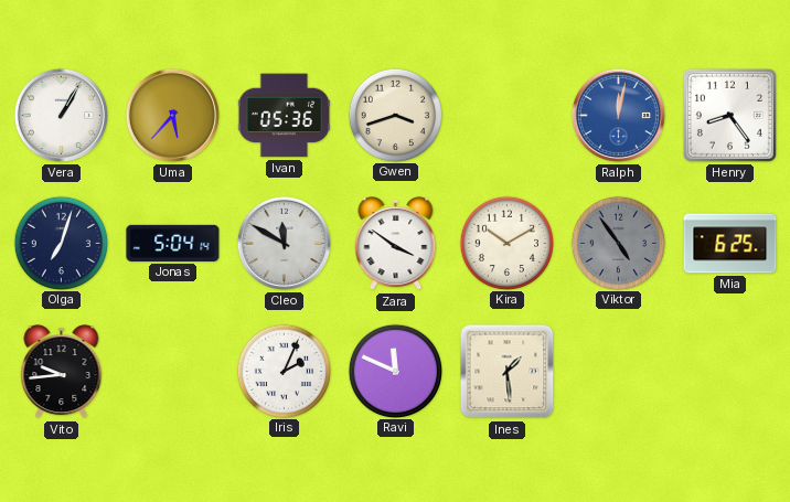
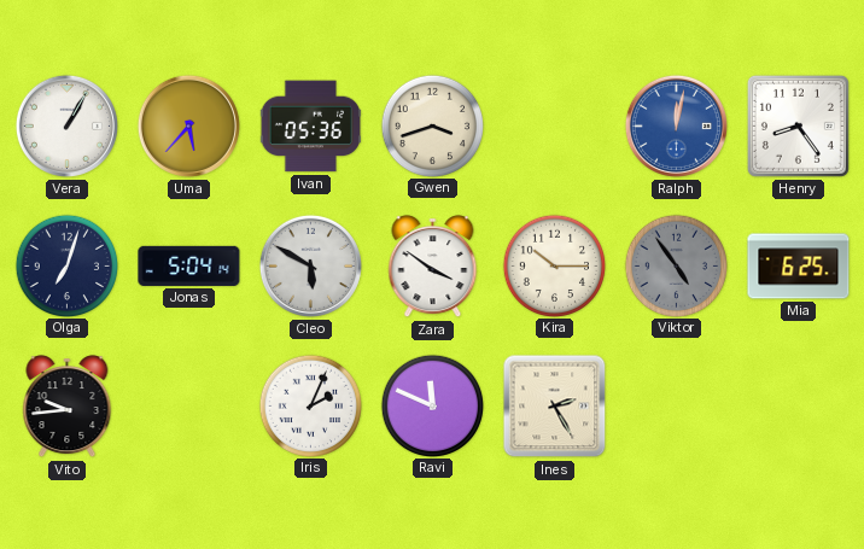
Cleo: 11:50 -> 5:50 (310, 265)
Kira: 10:10 -> 10:15 (554, 265)
Ines: 1:29 -> 2:25 (555, 407)
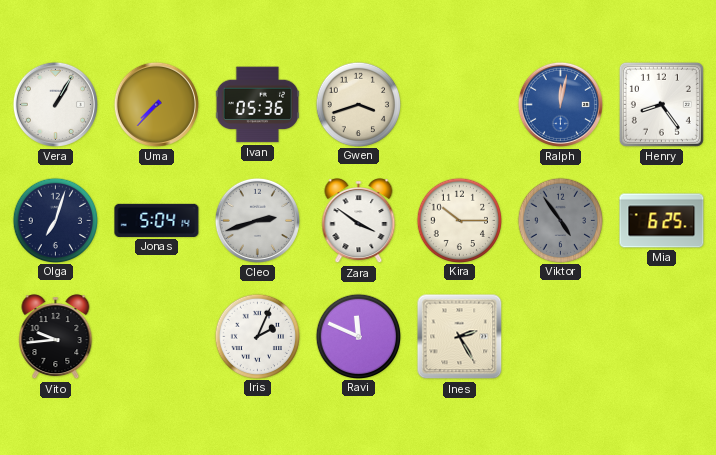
Uma: 5:37 -> 7:37 (156, 104)
Cleo: 5:50 -> 2:42 (257, 220)
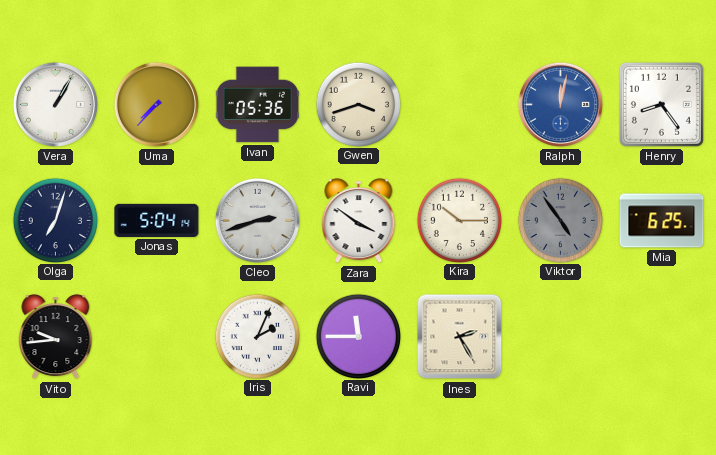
Ravi: 11:49 -> 11:45 (358, 336)
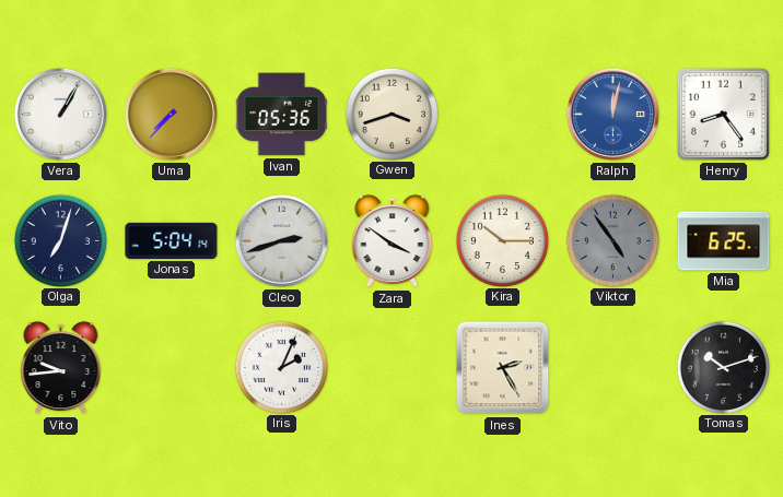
Ravi: 11:45 -> none (358, 336)
Tomas: none -> 10:12 (723, 367)
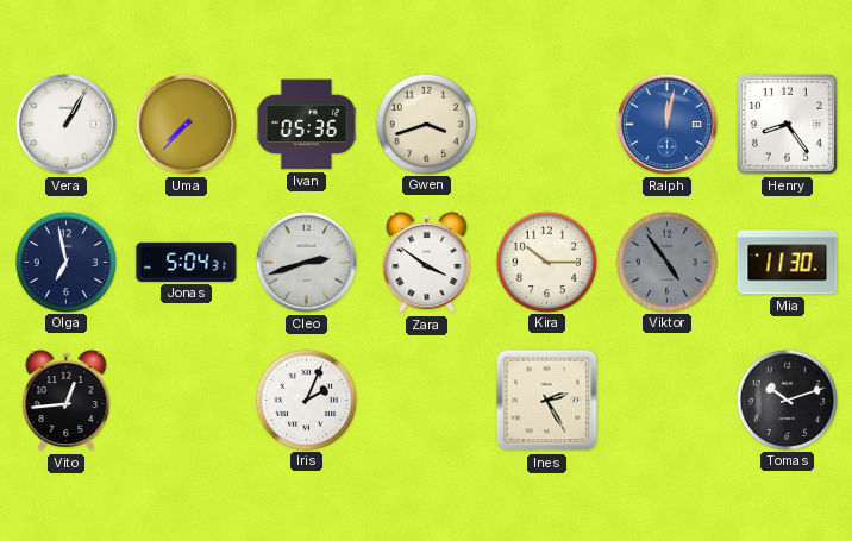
Olga: 7:03 -> 6:58 (65, 262)
Jonas: 5:04:14 -> 5:04:31 (187, 262)
Mia: 6:25 -> 11:30 (788, 263)
Vito: 9:44 -> 12:44 (67, 401)
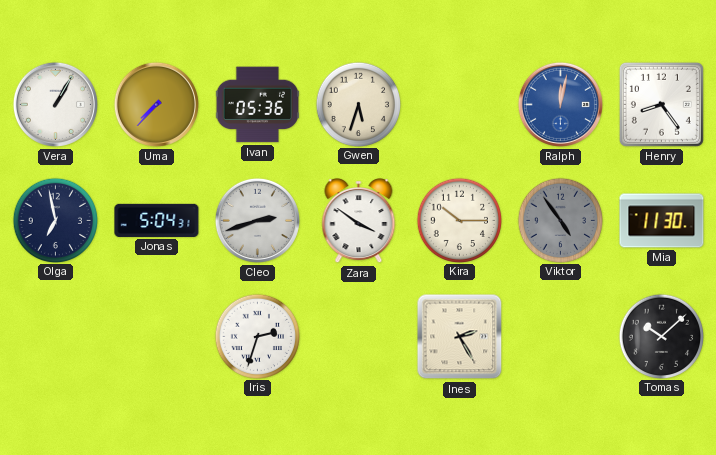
Gwen: 3:42 -> 5:33 (358, 104)
Vito: 12:44 -> none (67, 401)
Iris: 2:04 -> 2:33 (257, 336)
Tomas: 10:12 -> 10:08 (661, 336)
